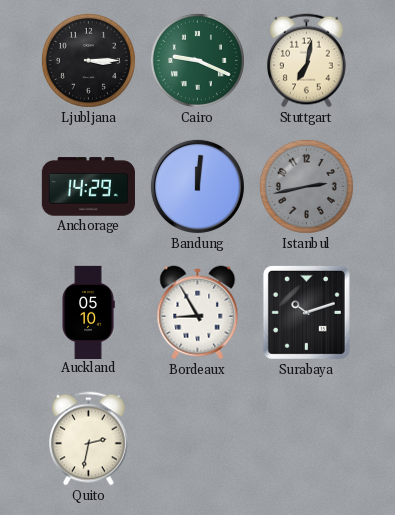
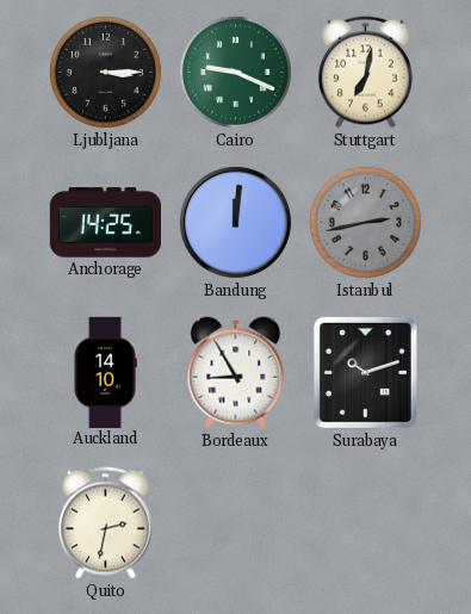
Anchorage: 14:29 -> 14:25 (105, 223)
Auckland: 05:10 -> 14:10 (105, 372)
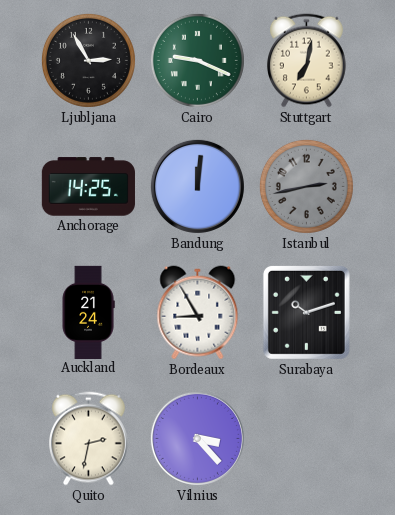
Ljubljana: 3:15 -> 2:55 (88, 60)
Auckland: 14:10 -> 21:24 (88, 312)
Vilnius: none -> 3:23 (197, 438)
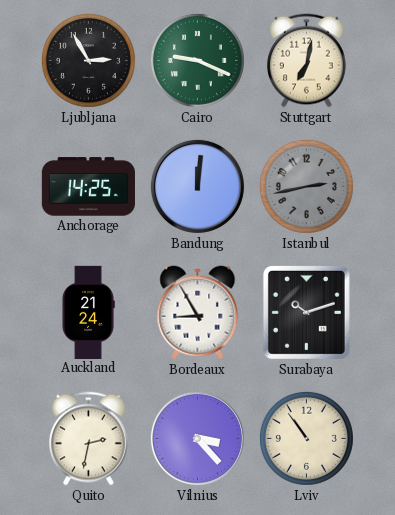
Lviv: none -> 10:54 (306, 438)
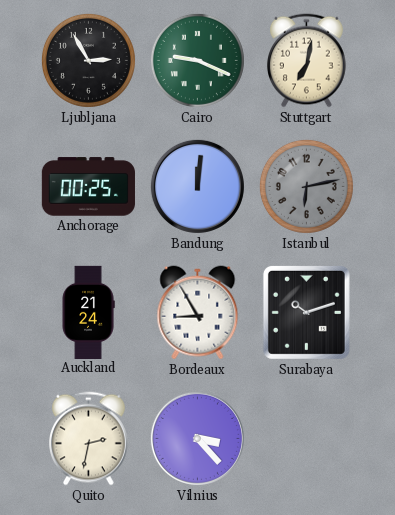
Anchorage: 14:25 -> 00:25 (88, 187)
Istanbul: 2:43 -> 6:13 (306, 186)
Lviv: 10:54 -> none (306, 438)
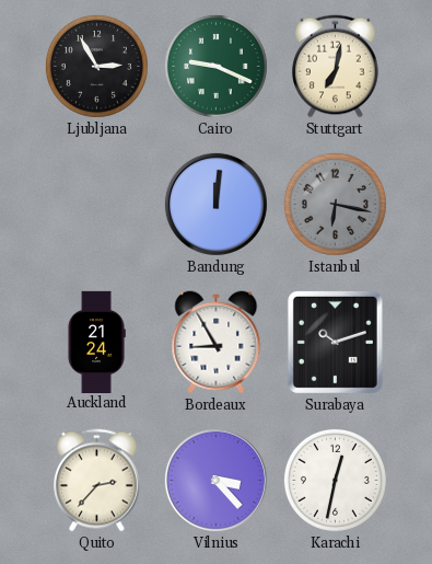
Anchorage: 00:25 -> none (88, 187)
Istanbul: 6:13 -> 6:17 (335, 204)
Quito: 2:32 -> 2:37 (97, 481)
Karachi: none -> 12:32 (335, 480)
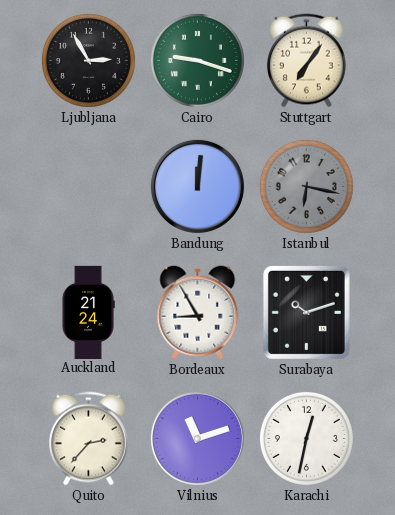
Cairo: 9:19 -> 9:18 (197, 60)
Stuttgart: 7:02 -> 7:06 (307, 61)
Vilnius: 3:23 -> 11:12 (197, 438)
